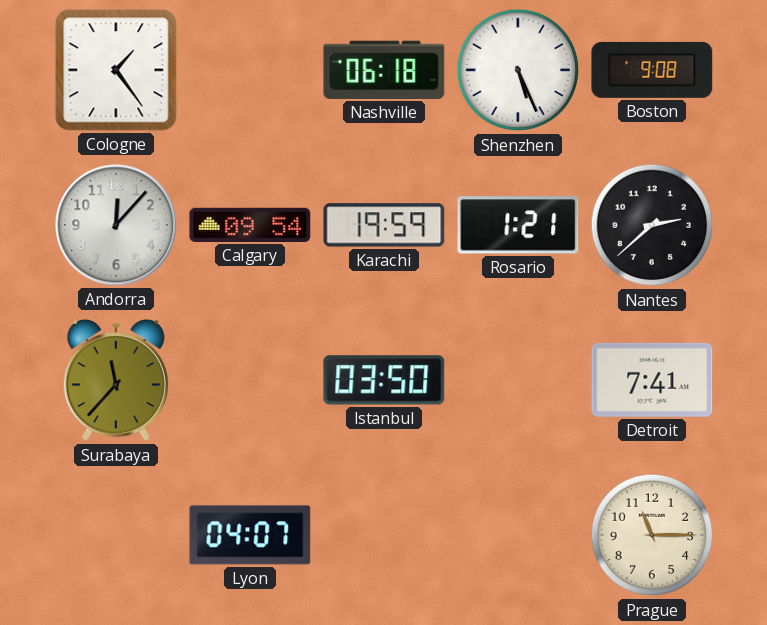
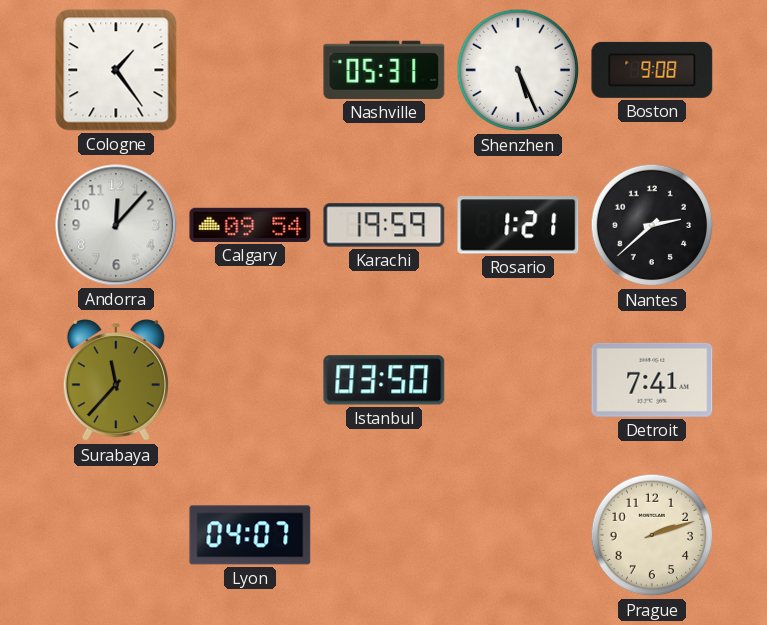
Nashville: 06:18 -> 05:31 (384, 70)
Prague: 11:15 -> 2:12 (652, 535)
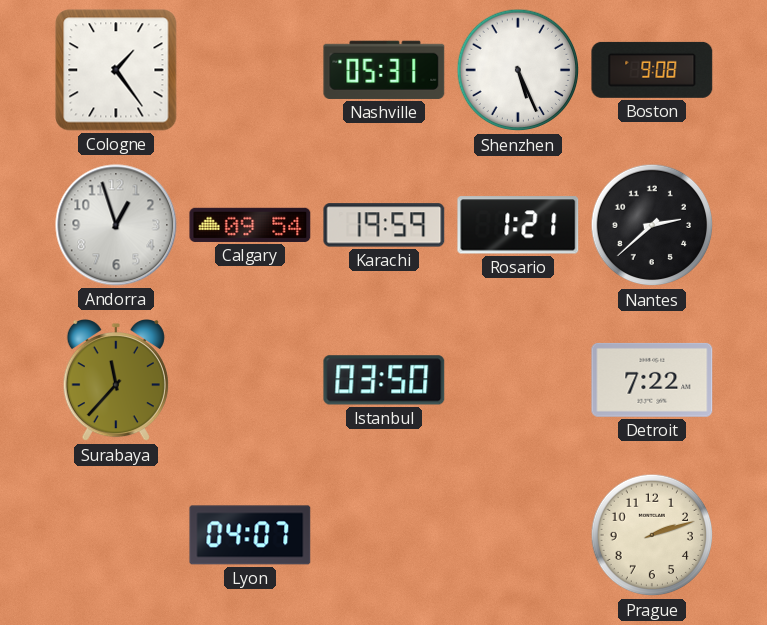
Andorra: 12:07 -> 12:57 (116, 225)
Detroit: 7:41 -> 7:22 (652, 380)
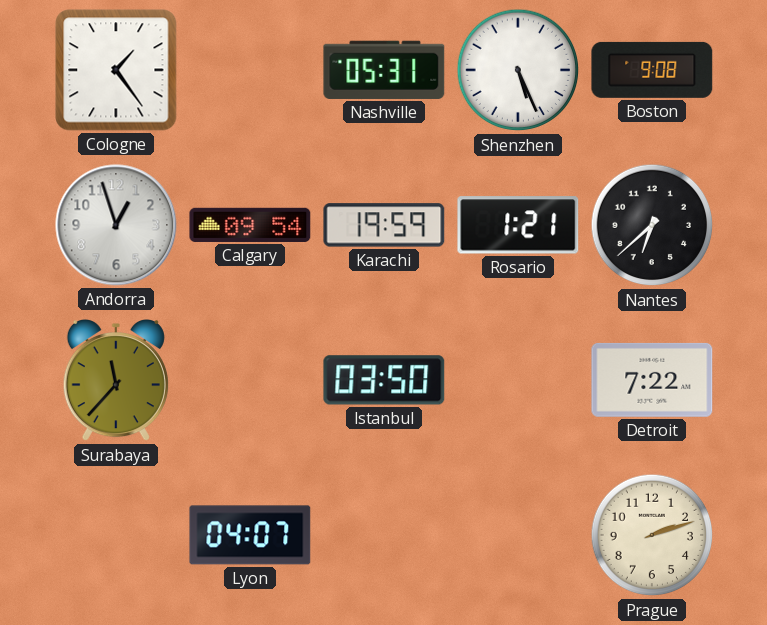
Nantes: 2:38 -> 6:38 (652, 225)
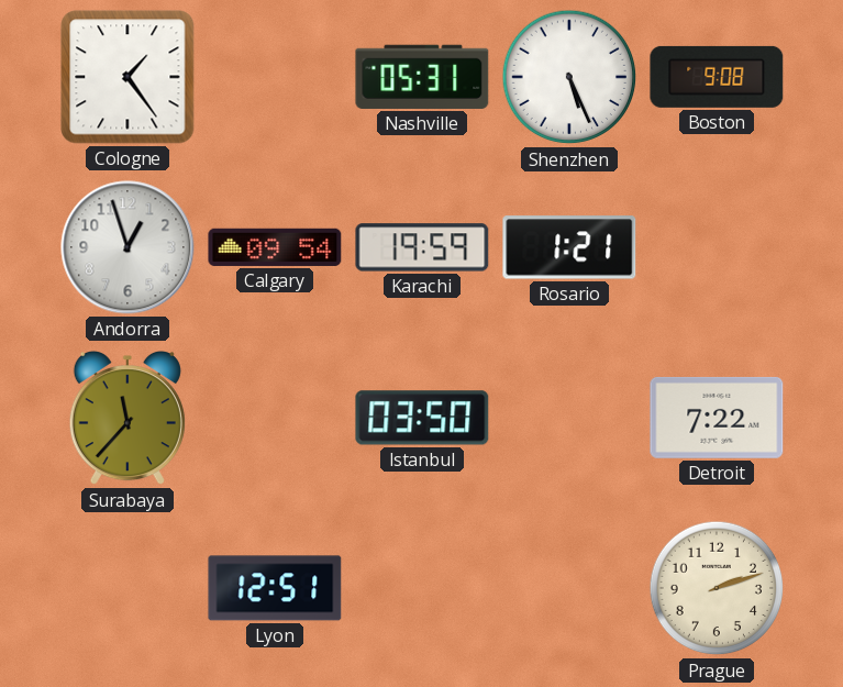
Nantes: 6:38 -> none (652, 225)
Lyon: 04:07 -> 12:51 (275, 588)
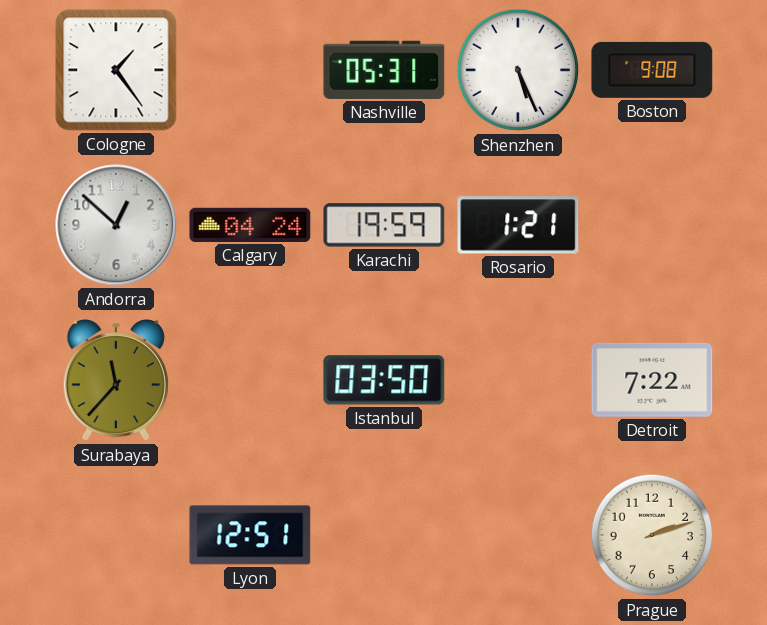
Andorra: 12:57 -> 12:52 (116, 225)
Calgary: 09:54 -> 04:24 (250, 225)
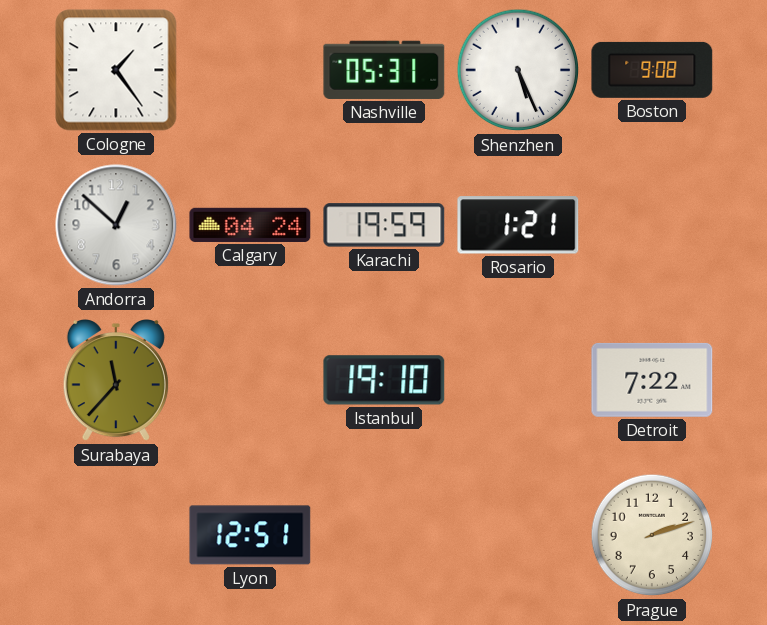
Istanbul: 03:50 -> 19:10 (384, 380)
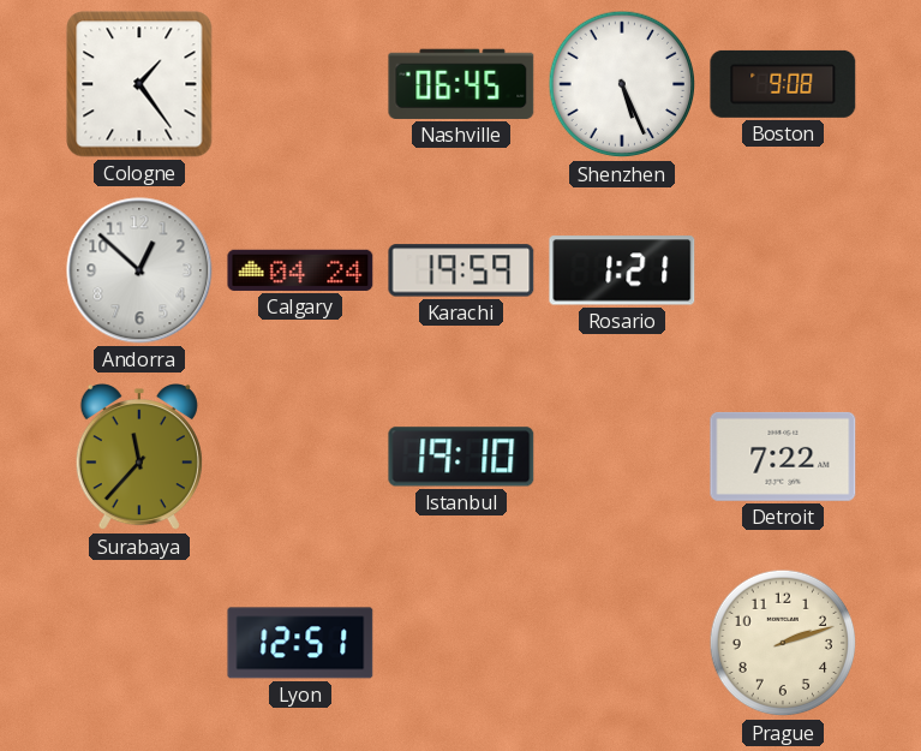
Nashville: 05:31 -> 06:45 (461, 84)
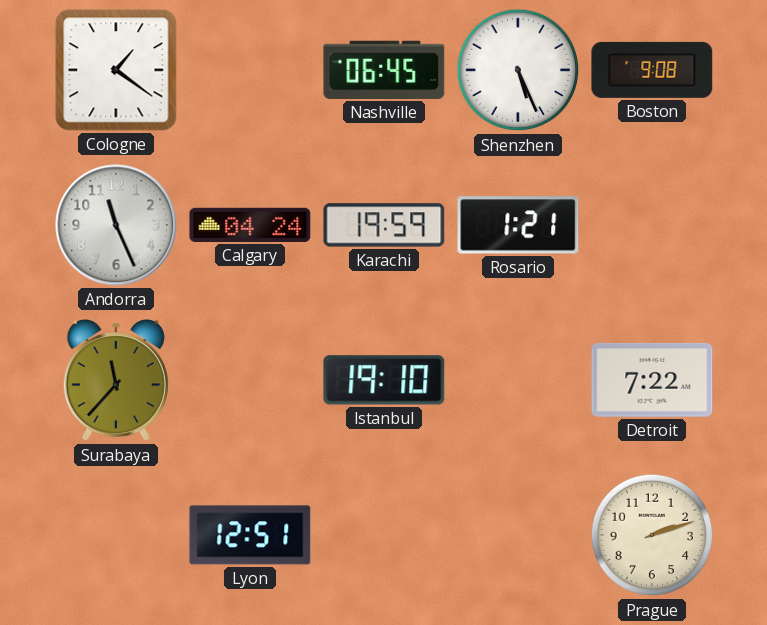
Cologne: 1:24 -> 1:21 (116, 70)
Andorra: 12:52 -> 11:26 (116, 225)
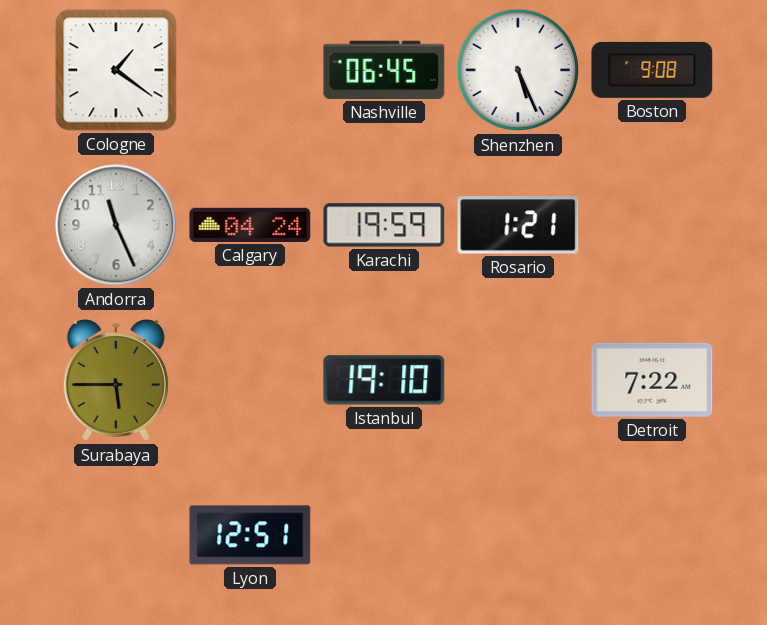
Surabaya: 11:37 -> 5:45 (116, 381)
Prague: 2:12 -> none (652, 535)
